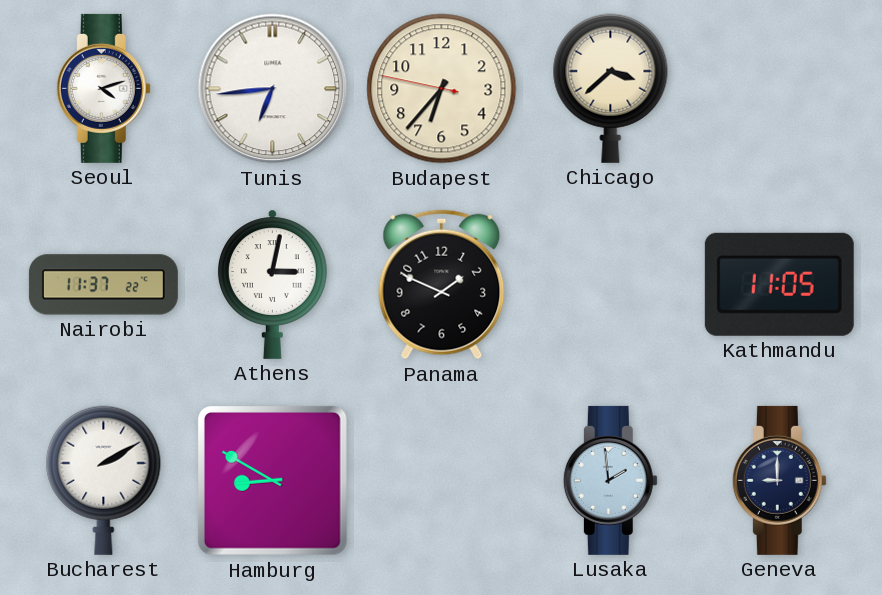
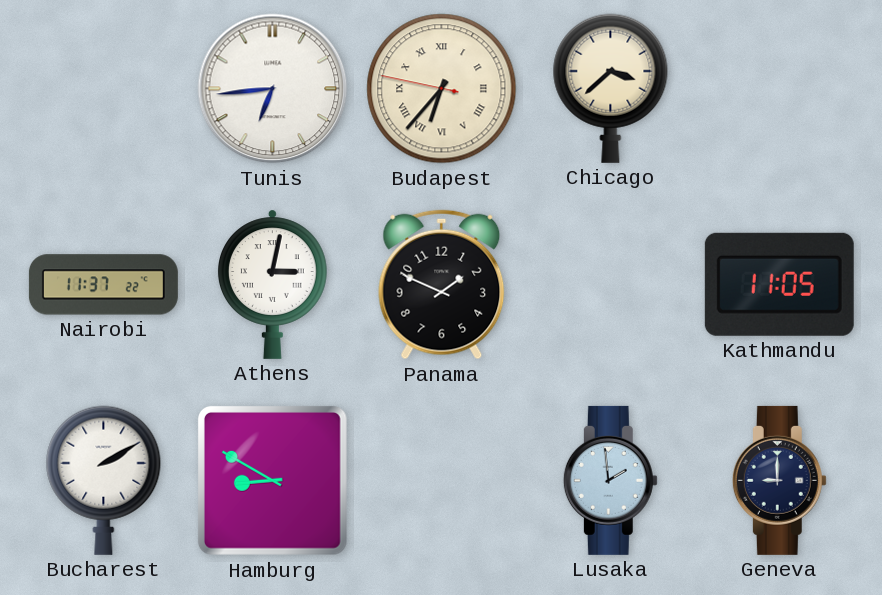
Seoul: 4:12 -> none (103, 88)
Budapest numerals: Arabic -> Roman (442, 89)
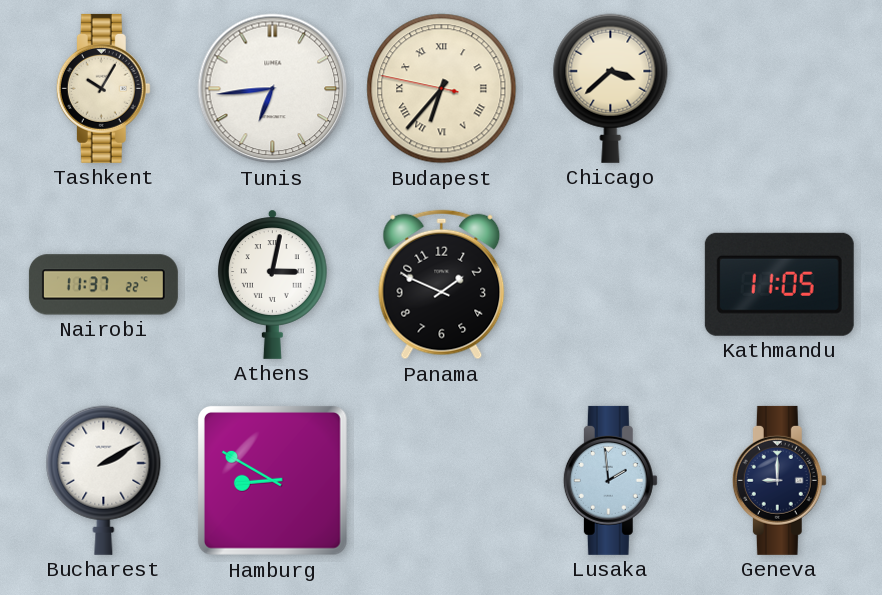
Tashkent: none -> 10:05 (103, 88)
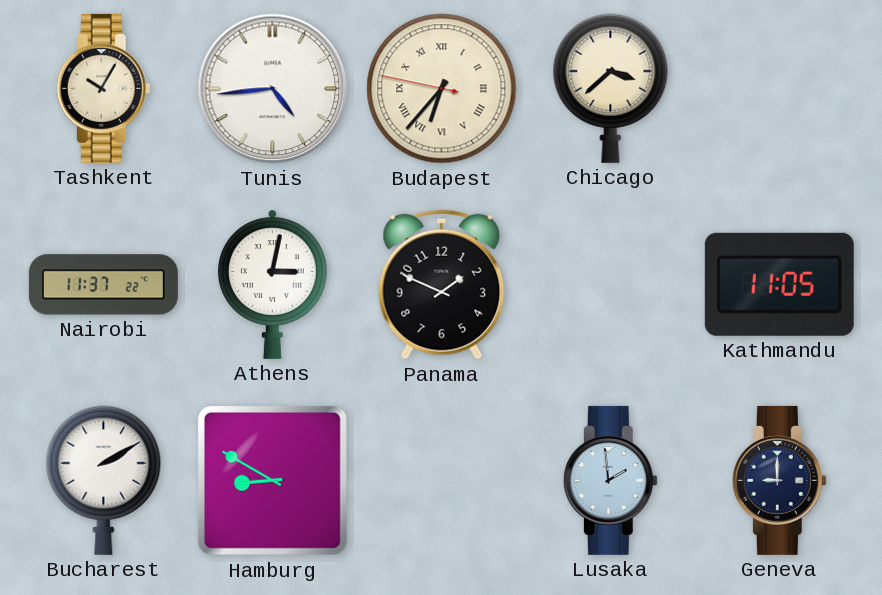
Tunis: 6:44 -> 4:44 (273, 89)
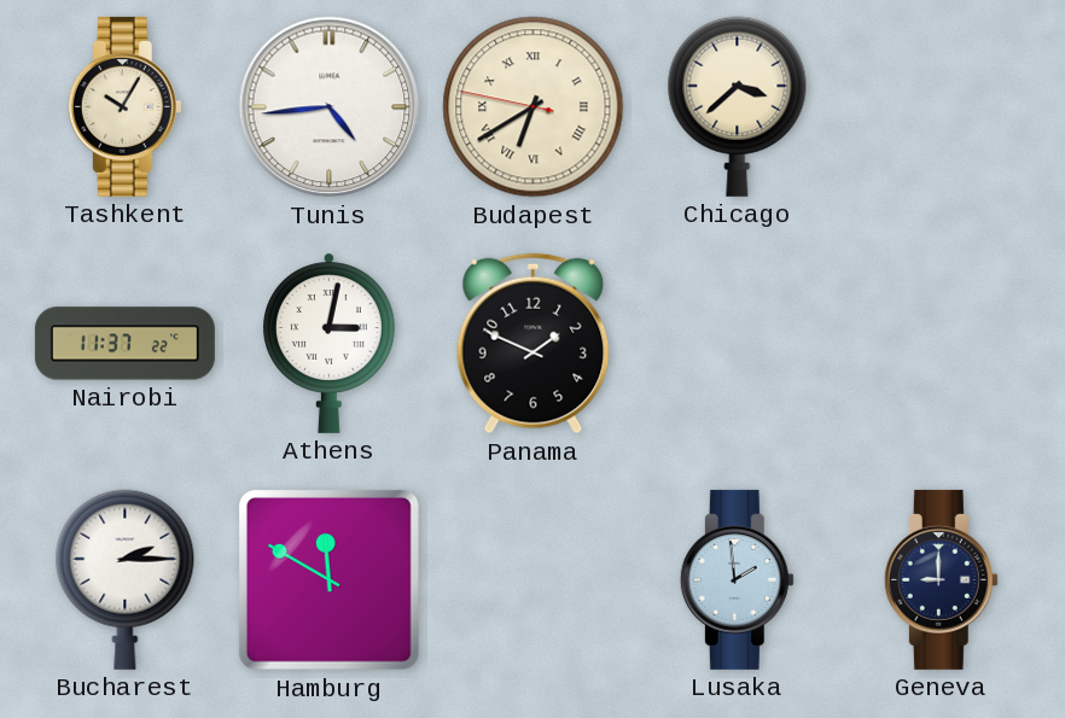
Budapest: 6:36 -> 6:39 (534, 107)
Kathmandu: 11:05 -> none (779, 284)
Bucharest: 2:10 -> 2:15 (126, 579)
Hamburg: 8:50 -> 11:50 (330, 580)
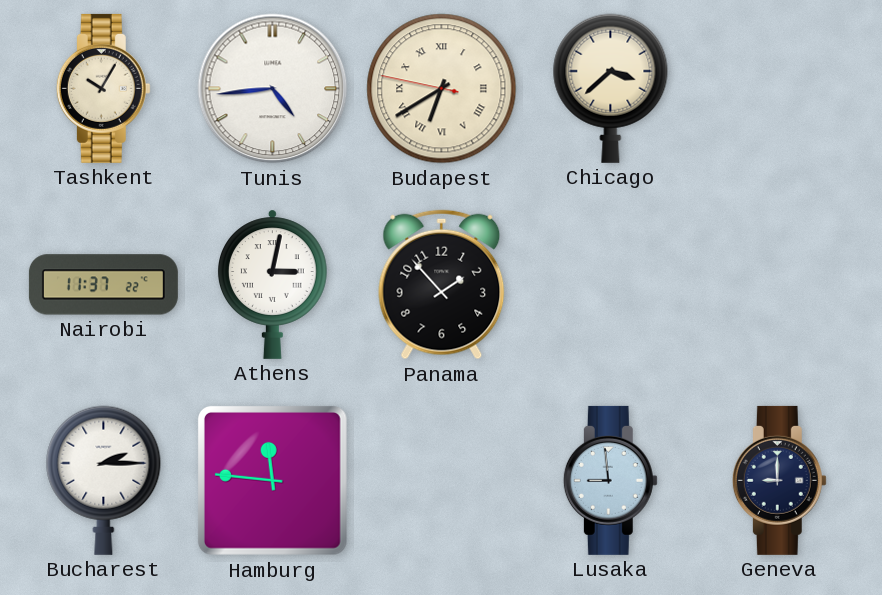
Panama: 1:49 -> 1:53 (442, 285)
Hamburg: 11:50 -> 11:46 (273, 481)
Lusaka: 1:59 -> 8:59 (610, 480)
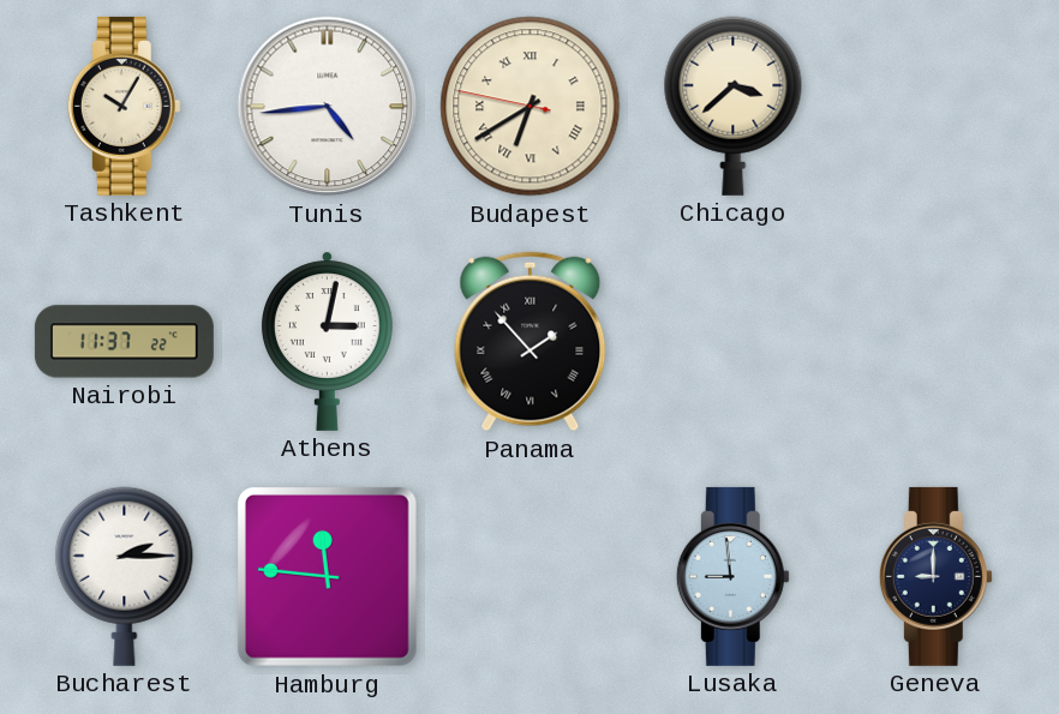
Panama numerals: Arabic -> Roman (531, 342)
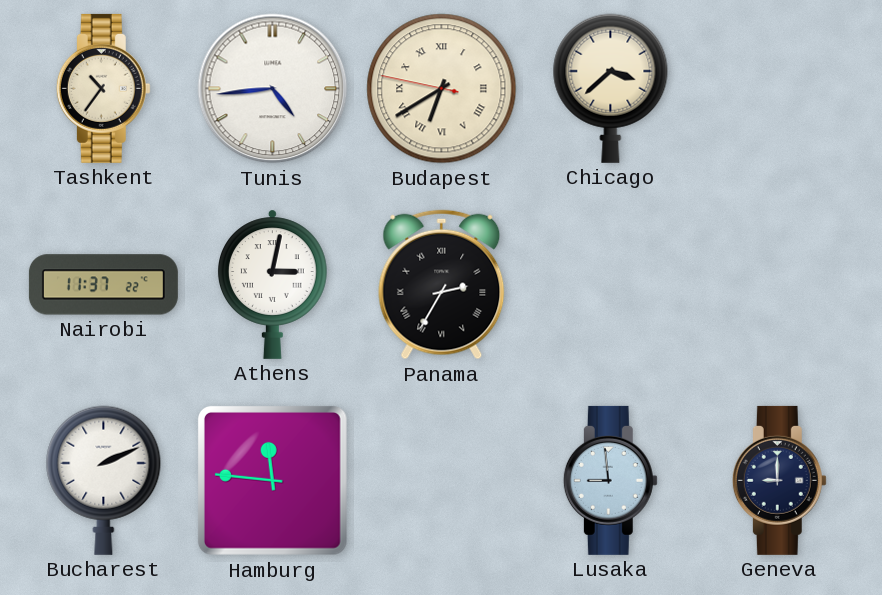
Tashkent: 10:05 -> 10:36 (103, 88)
Panama: 1:53 -> 2:35 (442, 285)
Bucharest: 2:15 -> 2:11 (104, 480)
